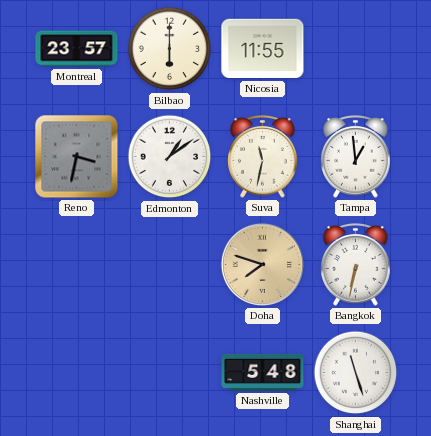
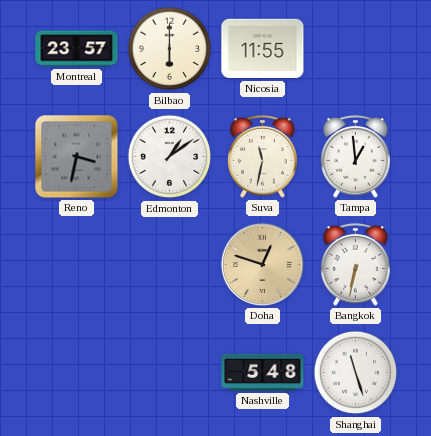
Doha: 7:48 -> 12:48 (262, 264)
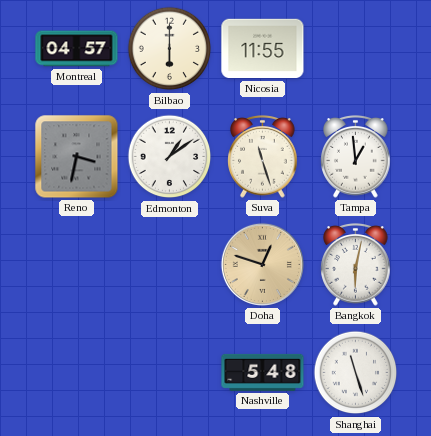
Montreal: 23:57 -> 04:57 (77, 49)
Suva: 11:32 -> 11:27 (263, 157)
Bangkok: 6:32 -> 6:02 (356, 265)
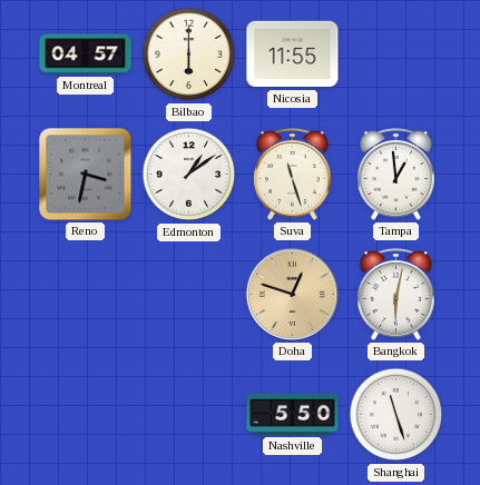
Nashville: 5:48 -> 5:50 (293, 414)
